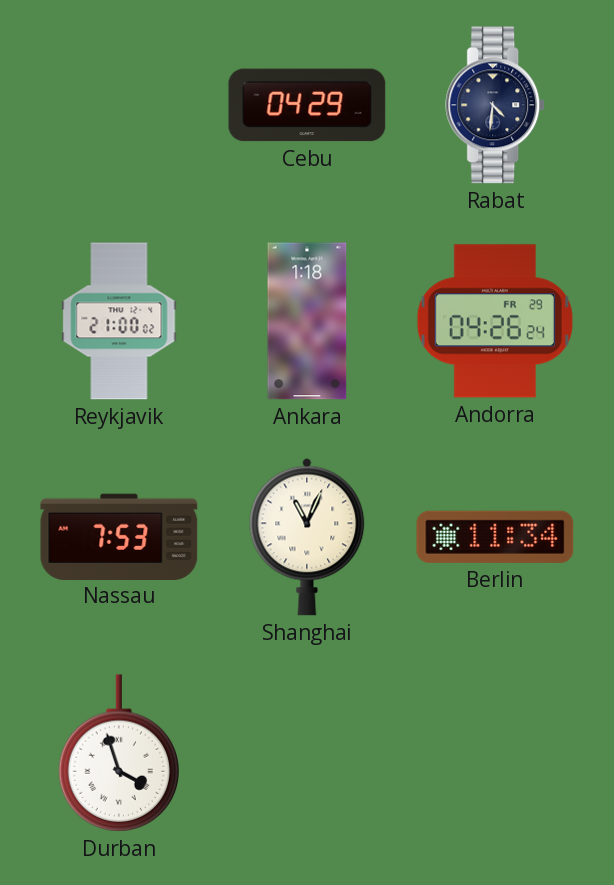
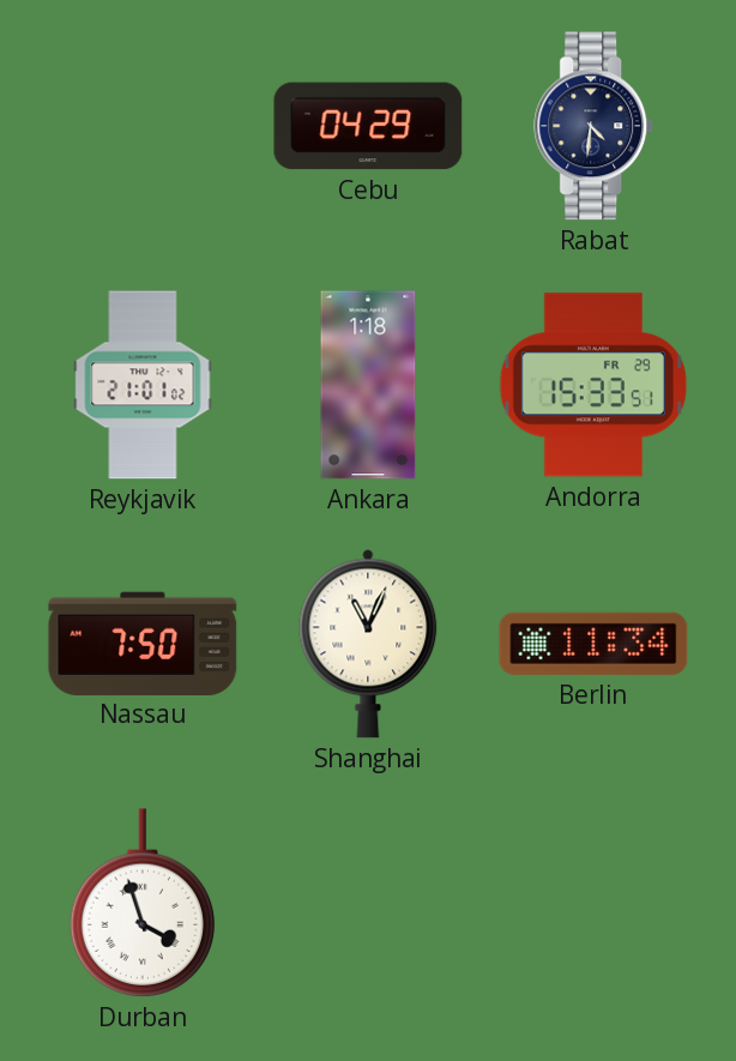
Reykjavik: 21:00 -> 21:01 (143, 385)
Andorra: 04:26 -> 15:33 (593, 385)
Nassau: 7:53 -> 7:50 (143, 643)
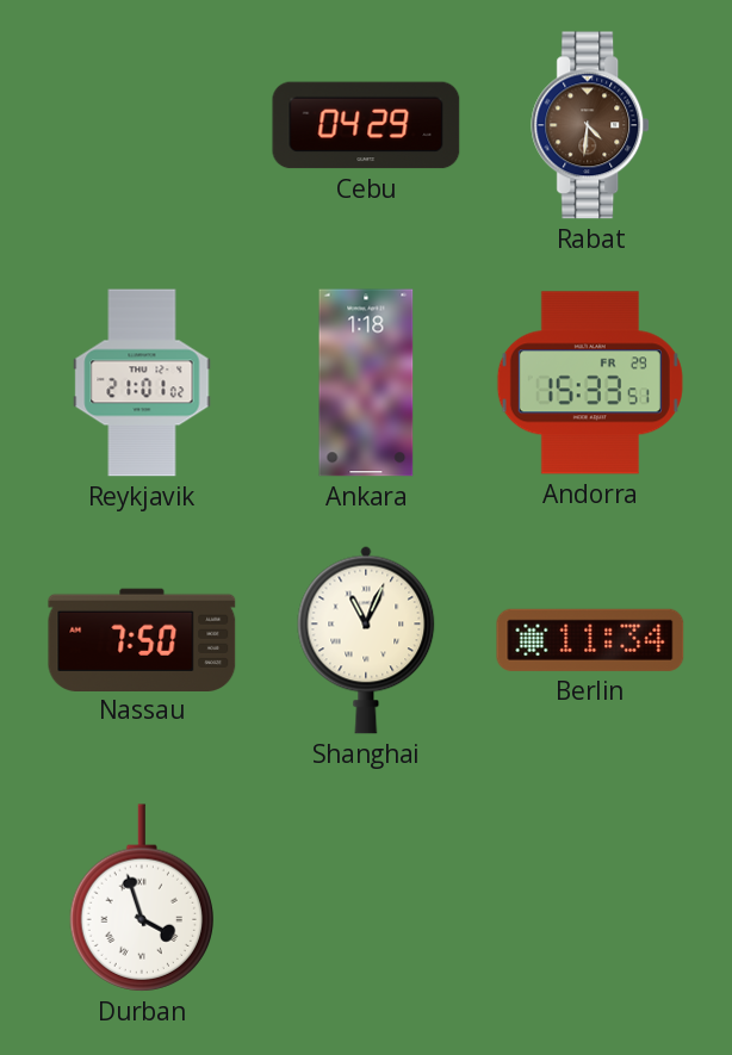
Rabat dial: navy -> brown (591, 125)
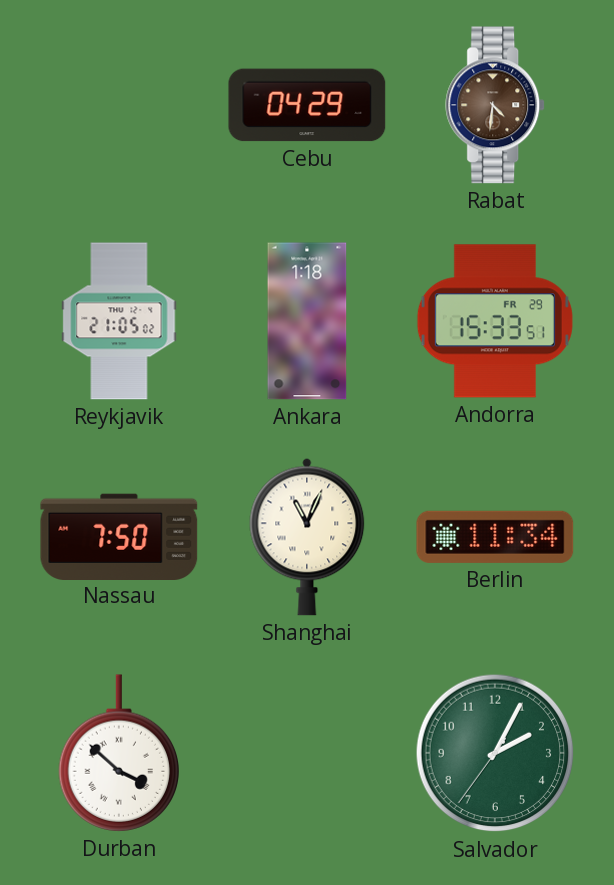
Reykjavik: 21:01 -> 21:05 (119, 321)
Durban: 3:57 -> 3:52 (118, 753)
Salvador: none -> 2:04 (495, 753)
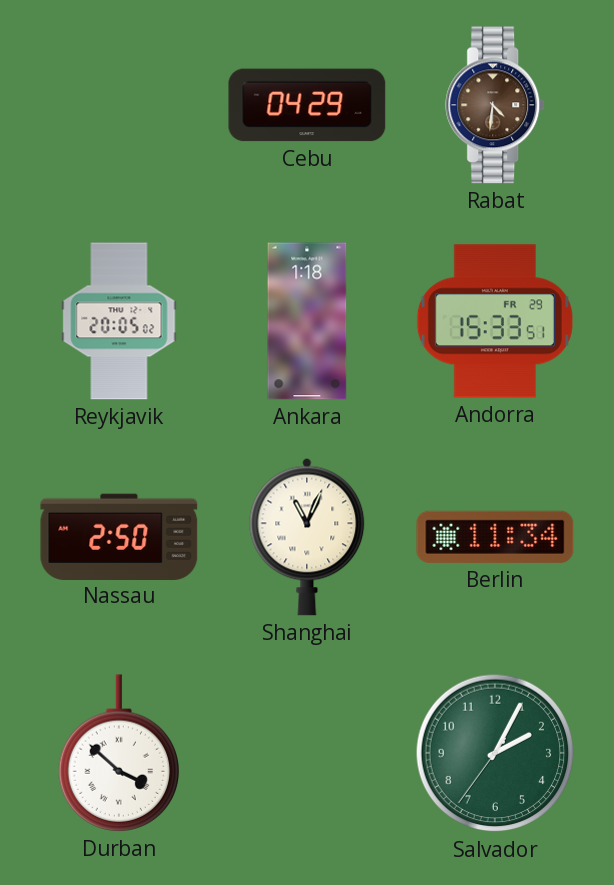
Reykjavik: 21:05 -> 20:05 (119, 321)
Nassau: 7:50 -> 2:50 (119, 536)
